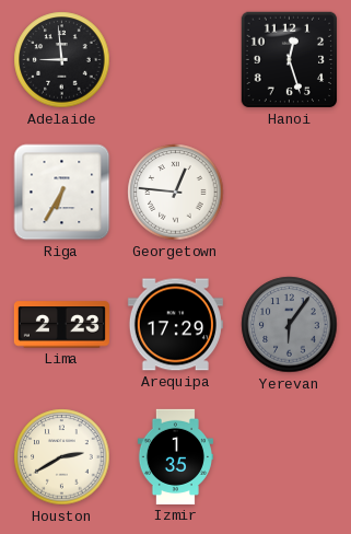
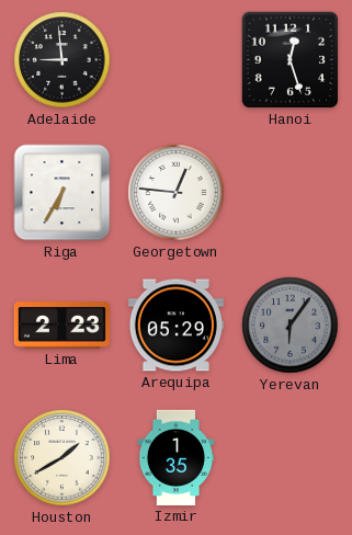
Arequipa: 17:29 -> 05:29 (175, 326)
Houston: 2:40 -> 1:40 (63, 458)
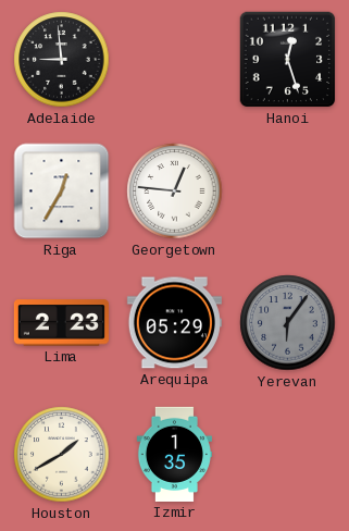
Riga: 6:35 -> 12:35 (62, 192)
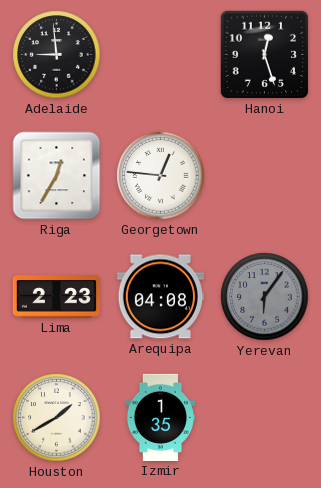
Arequipa: 05:29 -> 04:08 (160, 297)
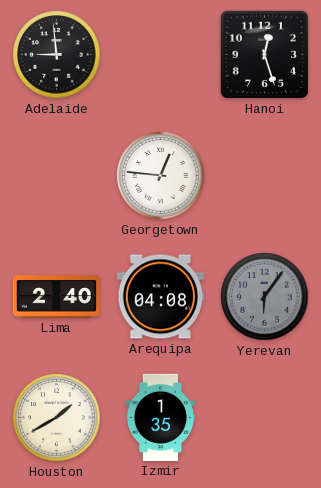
Riga: 12:35 -> none (57, 176)
Lima: 2:23 -> 2:40 (56, 297)
